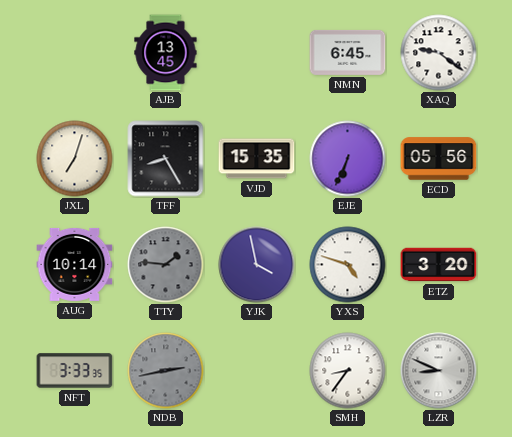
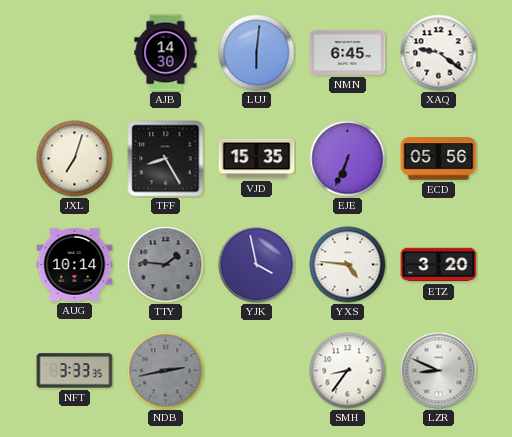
AJB: 13:45 -> 14:30 (166, 53)
LUJ: none -> 6:01 (257, 53)
YXS: 4:48 -> 4:46 (348, 265)
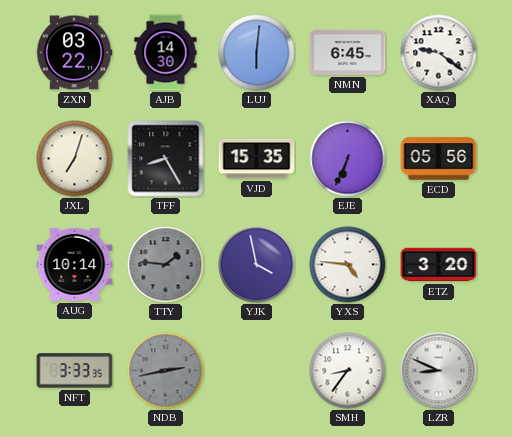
ZXN: none -> 03:22 (74, 53)
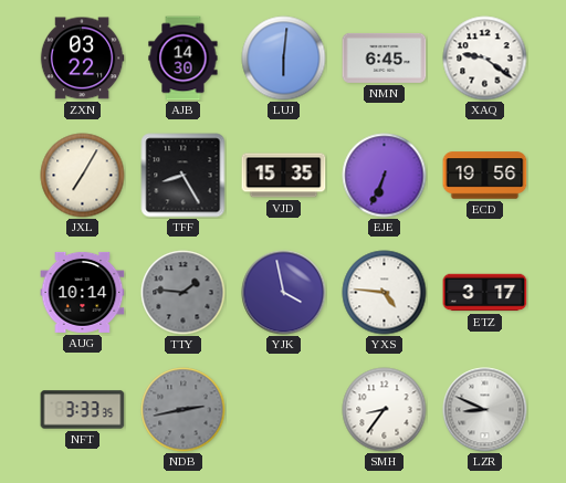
JXL: 7:03 -> 7:05 (83, 176)
ECD: 05:56 -> 19:56 (485, 176)
ETZ: 3:20 -> 3:17 (485, 293)
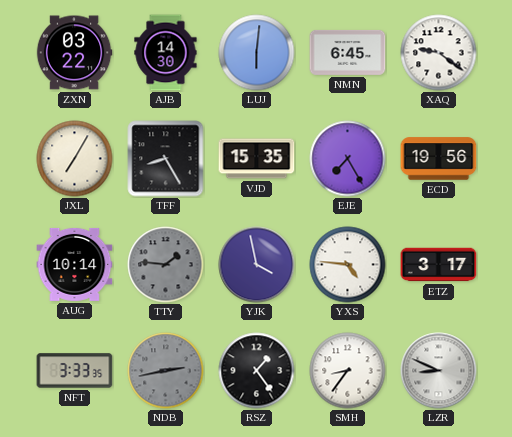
EJE: 6:34 -> 7:25 (348, 159)
RSZ: none -> 1:24 (257, 371)
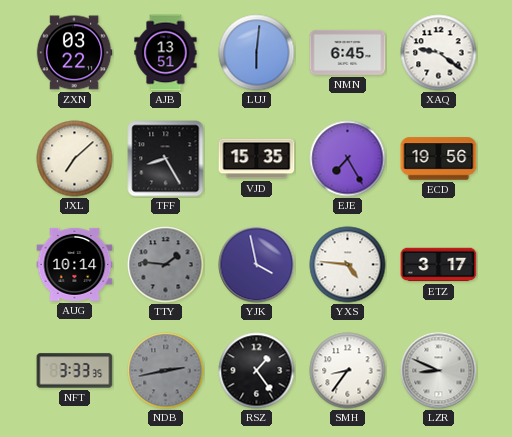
AJB: 14:30 -> 13:51 (166, 53)
JXL: 7:05 -> 7:08 (75, 159)
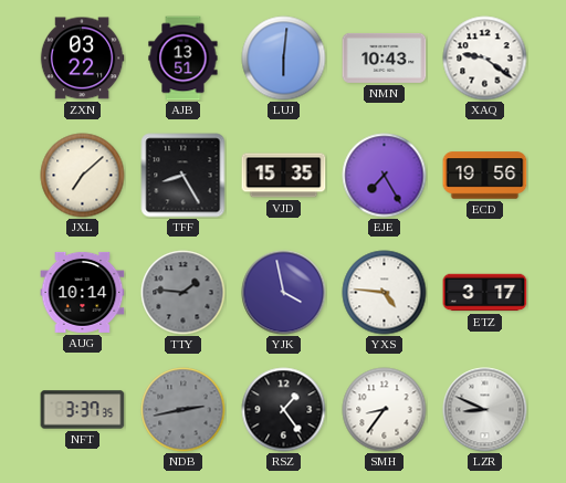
NMN: 6:45 -> 10:43 (385, 57)
NFT: 3:33 -> 3:37 (83, 410)
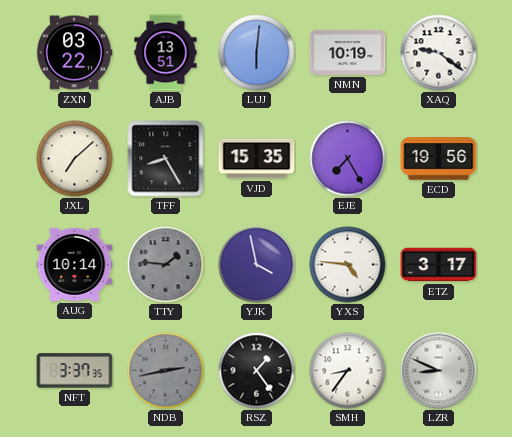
NMN: 10:43 -> 10:19 (348, 52)
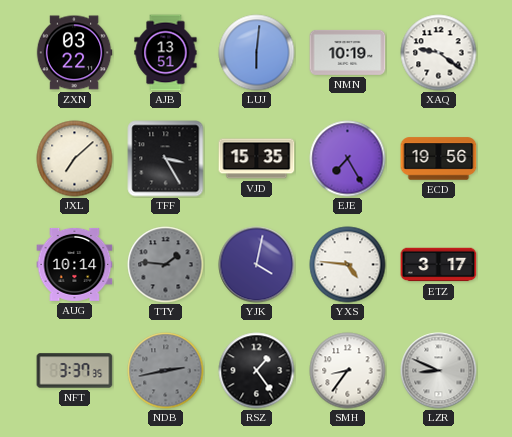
TFF: 8:25 -> 3:25 (166, 159)
YJK: 3:58 -> 4:02 (257, 265)
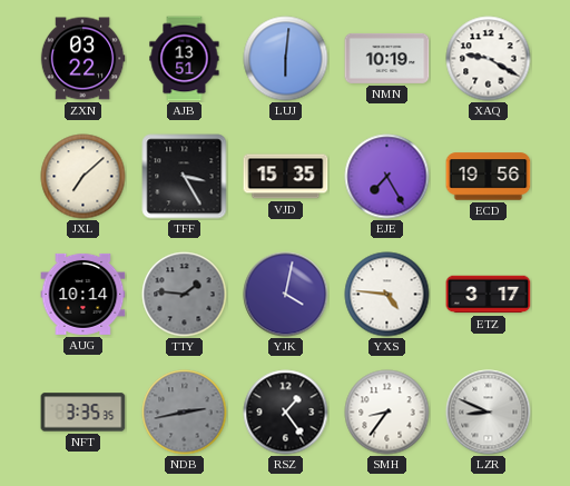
XAQ: 9:21 -> 9:20 (489, 59)
NFT: 3:37 -> 3:35 (83, 413)
